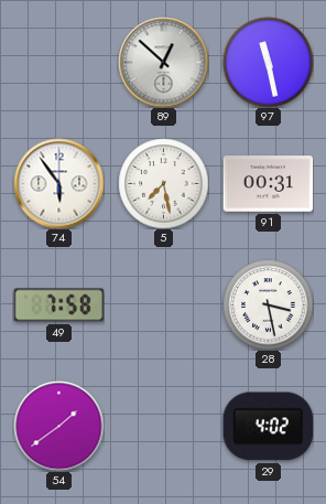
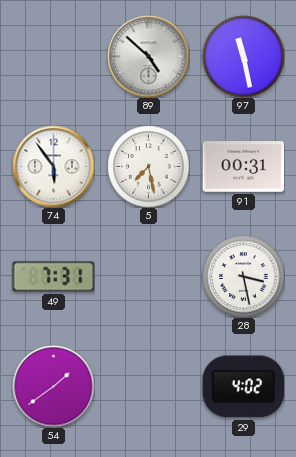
89: 12:52 -> 4:52 (148, 56)
49: 7:58 -> 7:31 (53, 277)
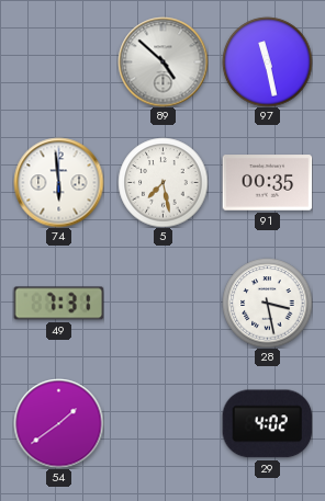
74: 5:54 -> 5:59 (58, 182)
91: 00:31 -> 00:35 (267, 183)
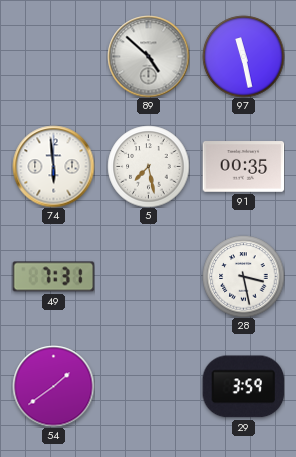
29: 4:02 -> 3:59 (243, 387)
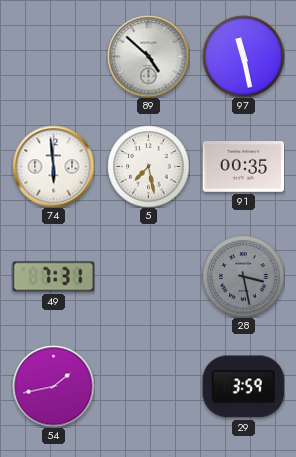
28 dial: white -> grey (243, 276)
54: 1:39 -> 1:43 (53, 386)
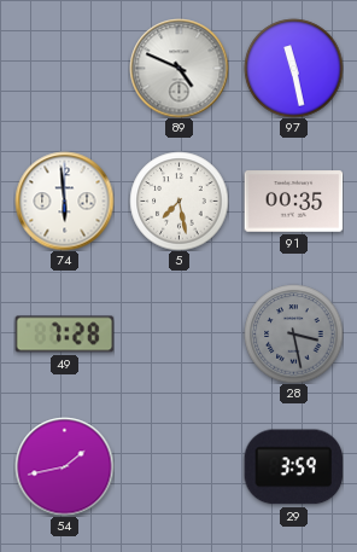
89: 4:52 -> 4:49 (178, 68)
49: 7:31 -> 7:28 (64, 335)
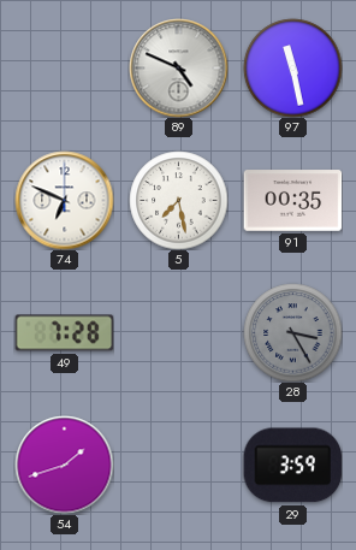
74: 5:59 -> 6:49 (64, 200)
28: 3:28 -> 3:25 (292, 332)
54: 1:43 -> 1:42 (64, 465)
